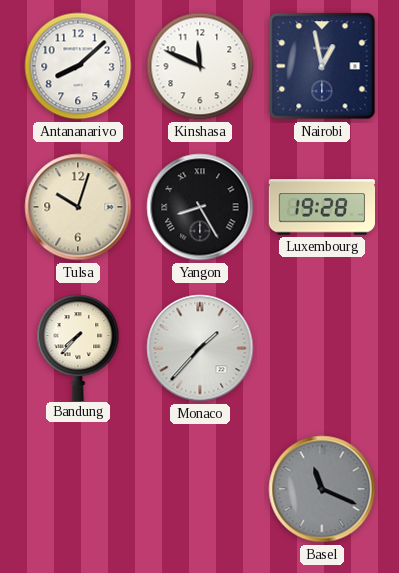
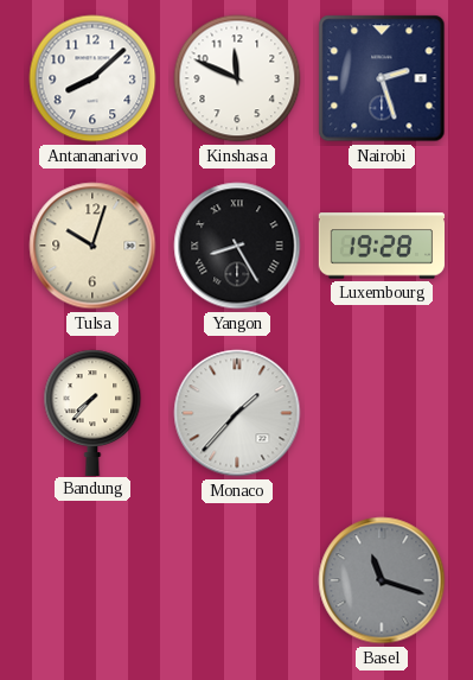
Nairobi: 12:58 -> 2:27 (382, 78)
Basel: 11:19 -> 11:18 (382, 580)
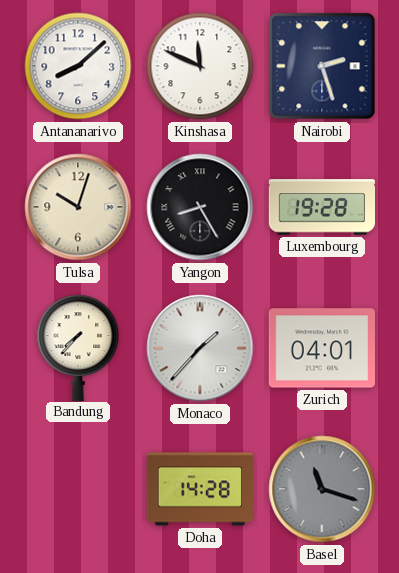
Zurich: none -> 04:01 (322, 348)
Doha: none -> 14:28 (199, 489)
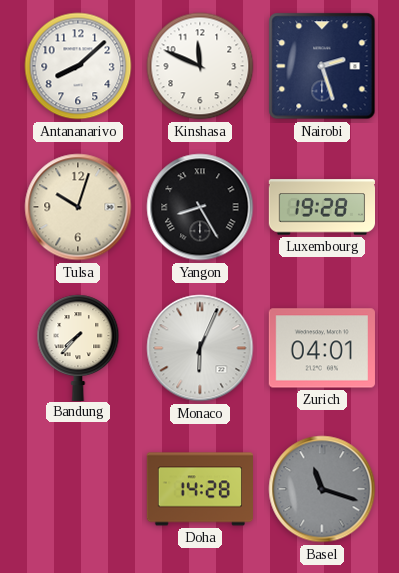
Monaco: 1:37 -> 6:04 (200, 348)
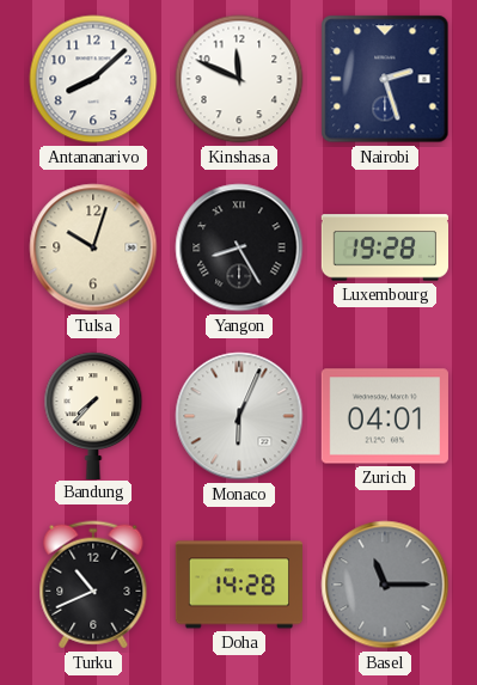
Turku: none -> 10:41 (93, 585)
Basel: 11:18 -> 11:15 (385, 585)
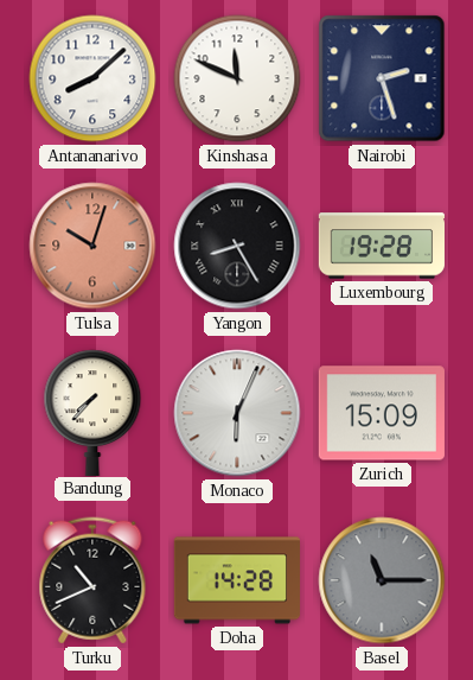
Tulsa dial: cream -> salmon (92, 246)
Zurich: 04:01 -> 15:09 (382, 413)
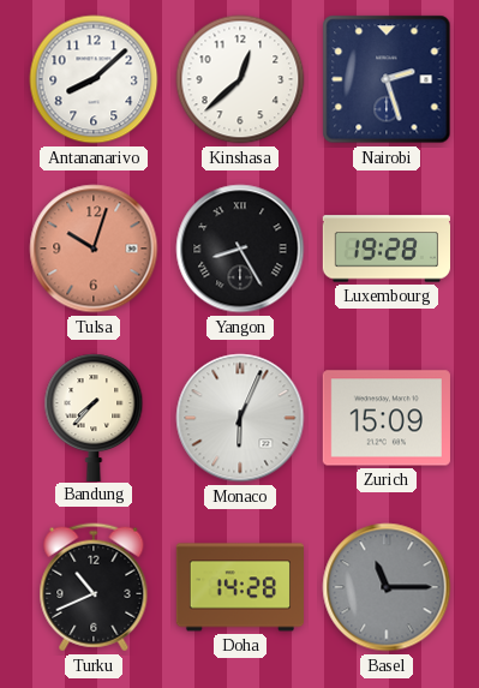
Kinshasa: 11:49 -> 12:38 (240, 79)
